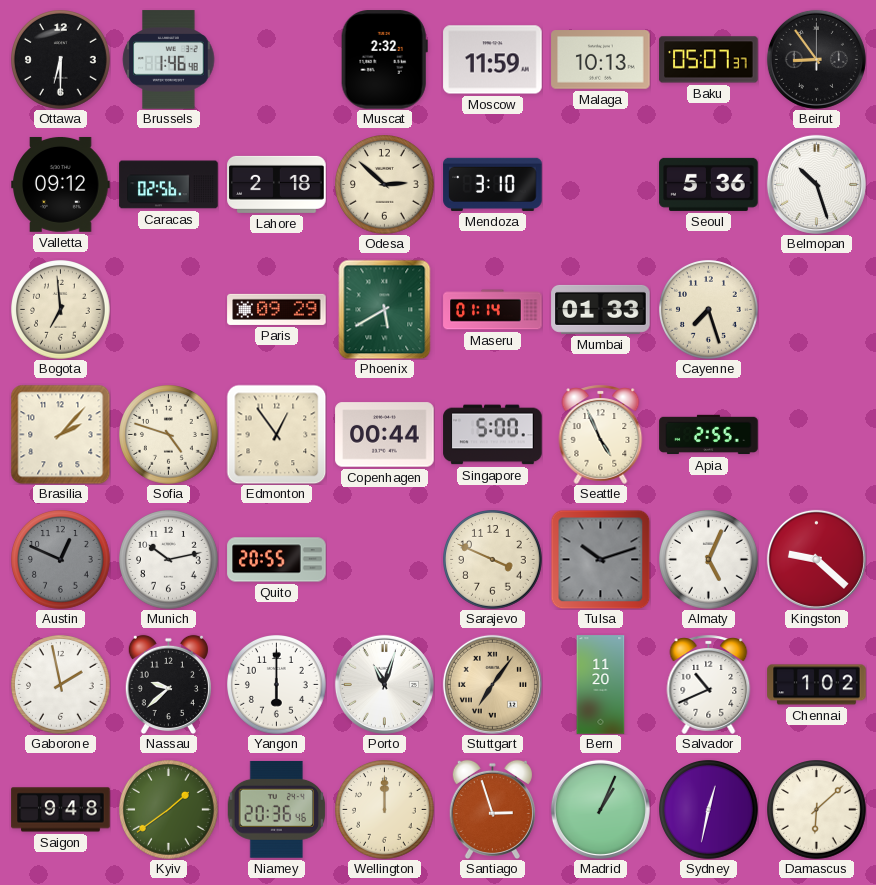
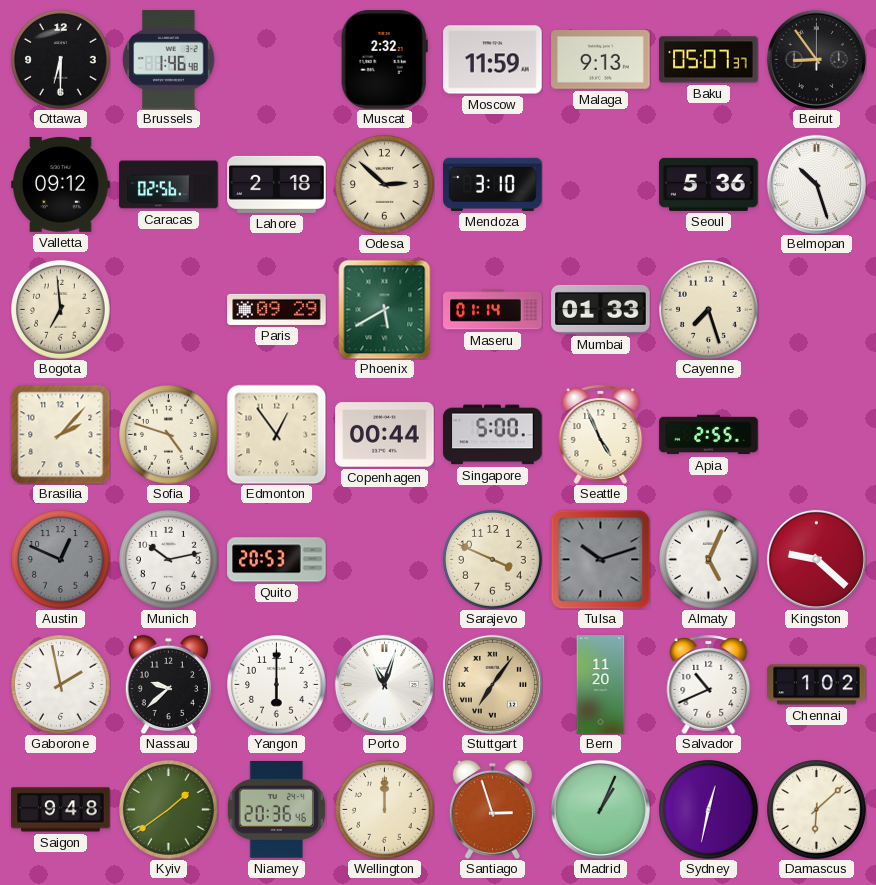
Malaga: 10:13 -> 9:13 (601, 60)
Quito: 20:55 -> 20:53 (277, 560)
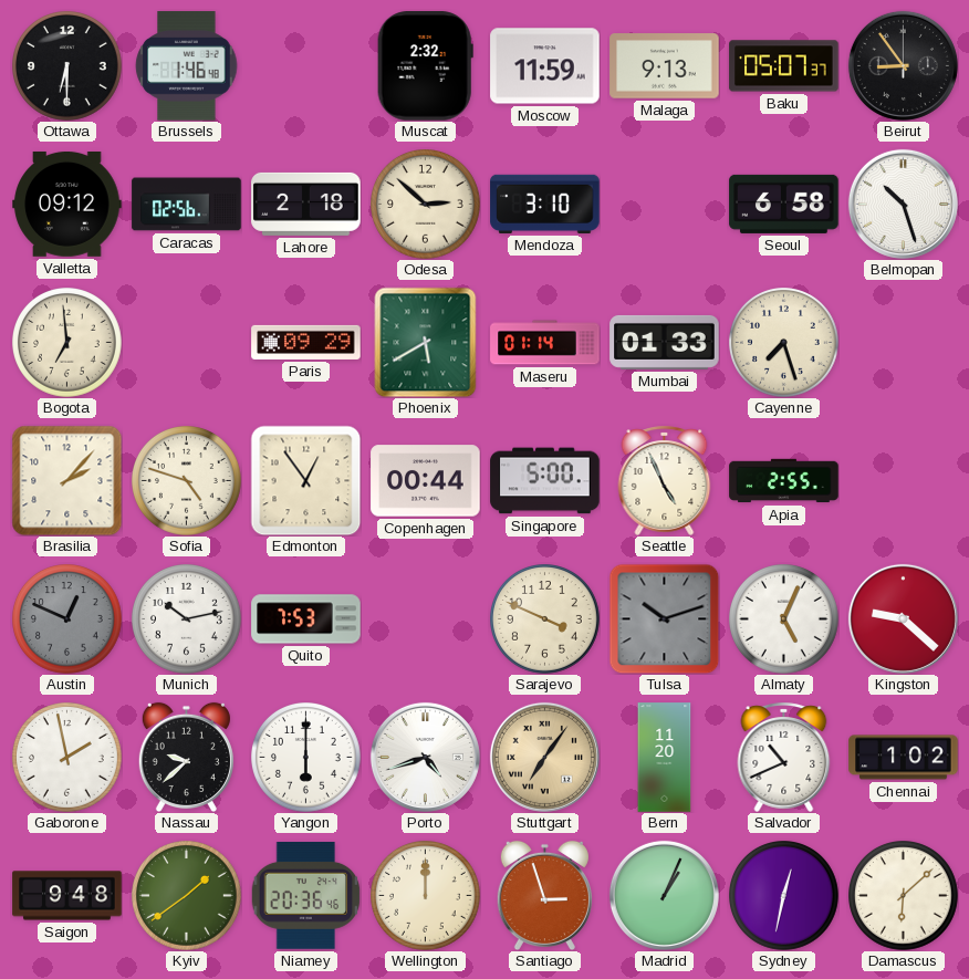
Seoul: 5:36 -> 6:58 (784, 204)
Quito: 20:53 -> 7:53 (306, 619)
Porto: 11:03 -> 4:42 (425, 757)
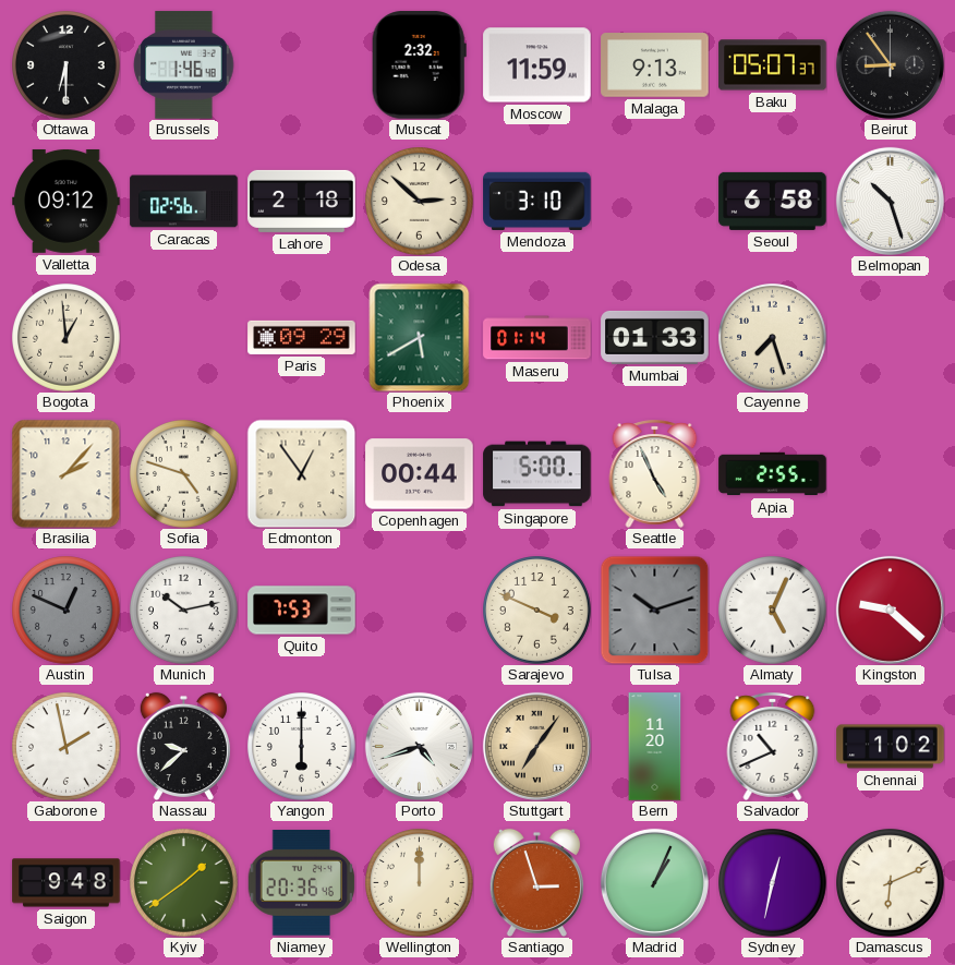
Bogota: 6:59 -> 12:59 (67, 338)
Damascus: 6:08 -> 6:11 (891, 883)
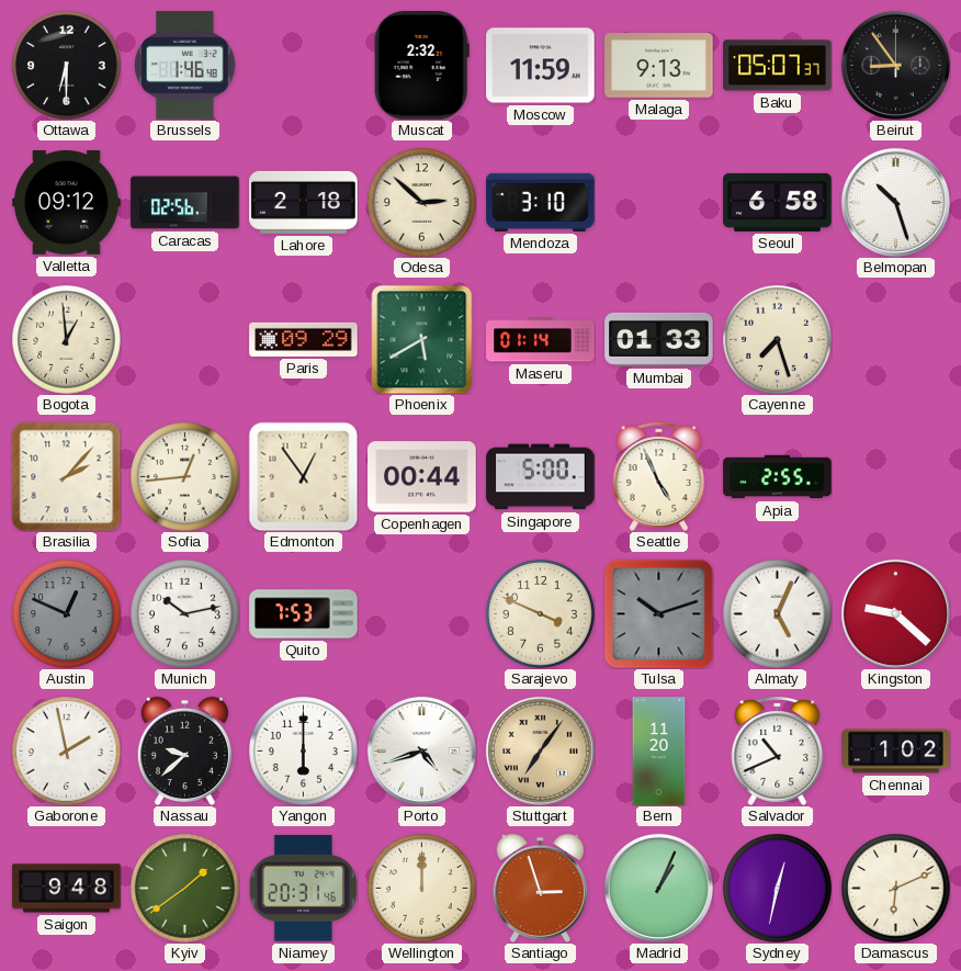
Sofia: 4:48 -> 12:44 (185, 477)
Niamey: 20:36 -> 20:31 (303, 888)
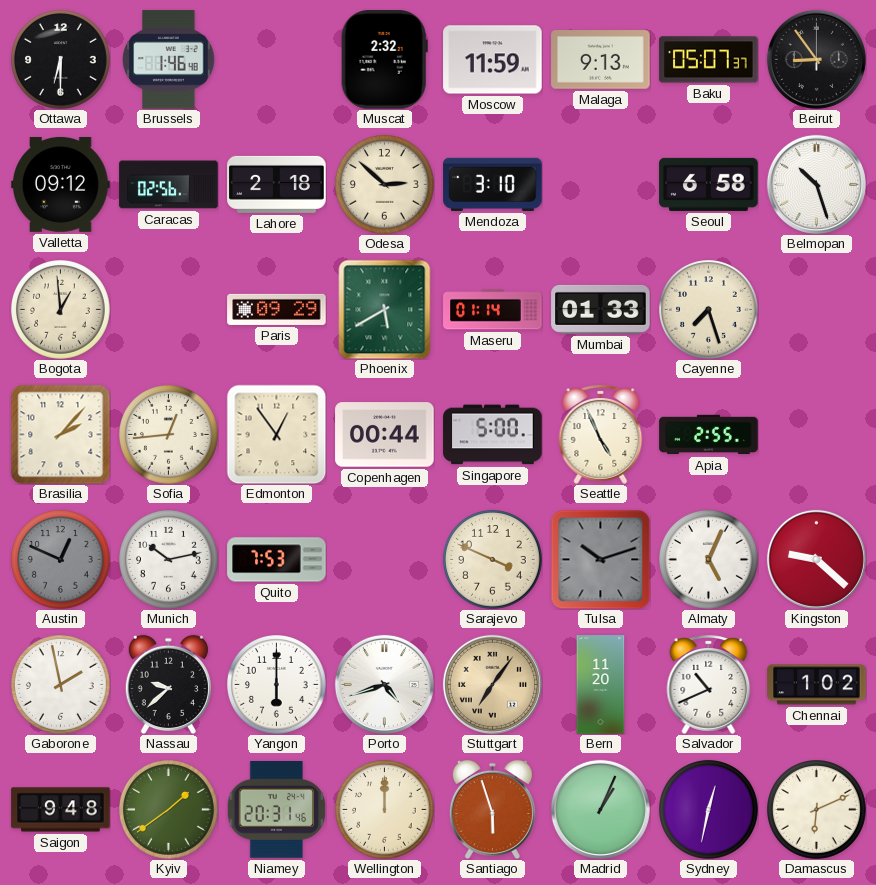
Santiago: 2:57 -> 5:57 (492, 809)
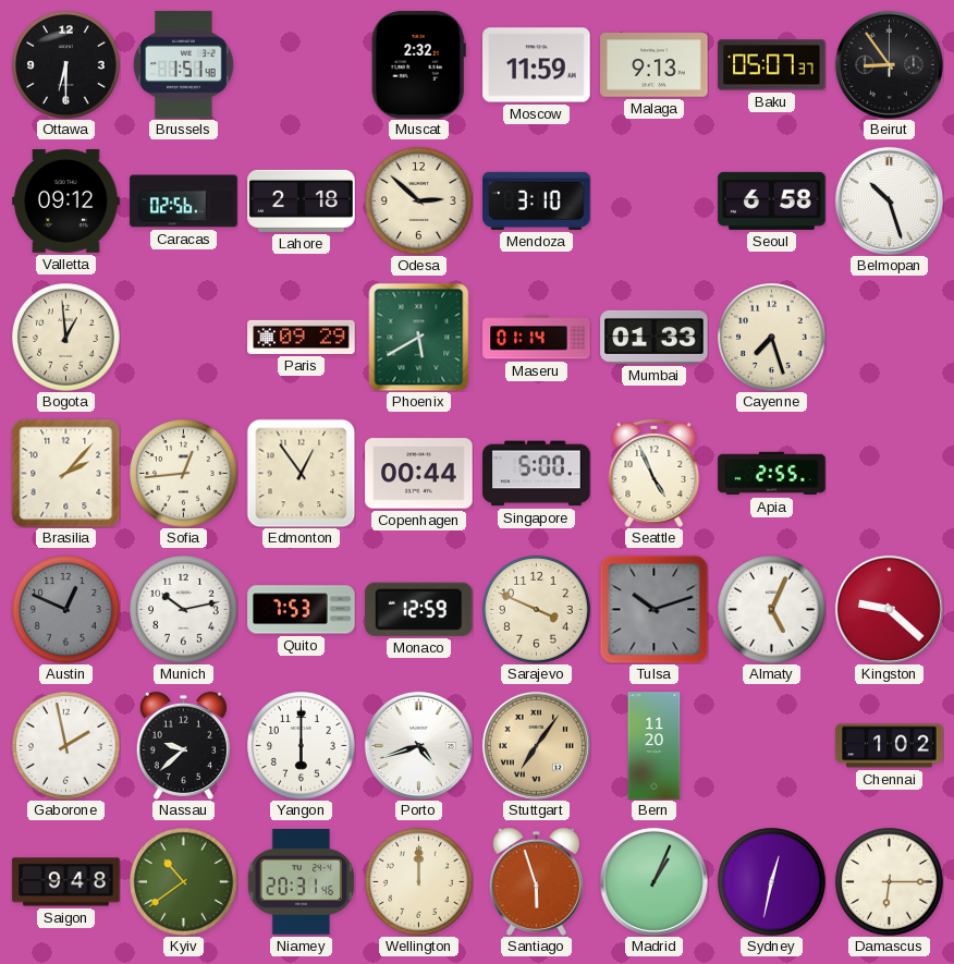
Brussels: 1:46 -> 1:51 (184, 65)
Monaco: none -> 12:59 (418, 609)
Salvador: 10:41 -> none (709, 684)
Kyiv: 1:39 -> 10:39 (184, 882)
Damascus: 6:11 -> 6:15 (890, 882)
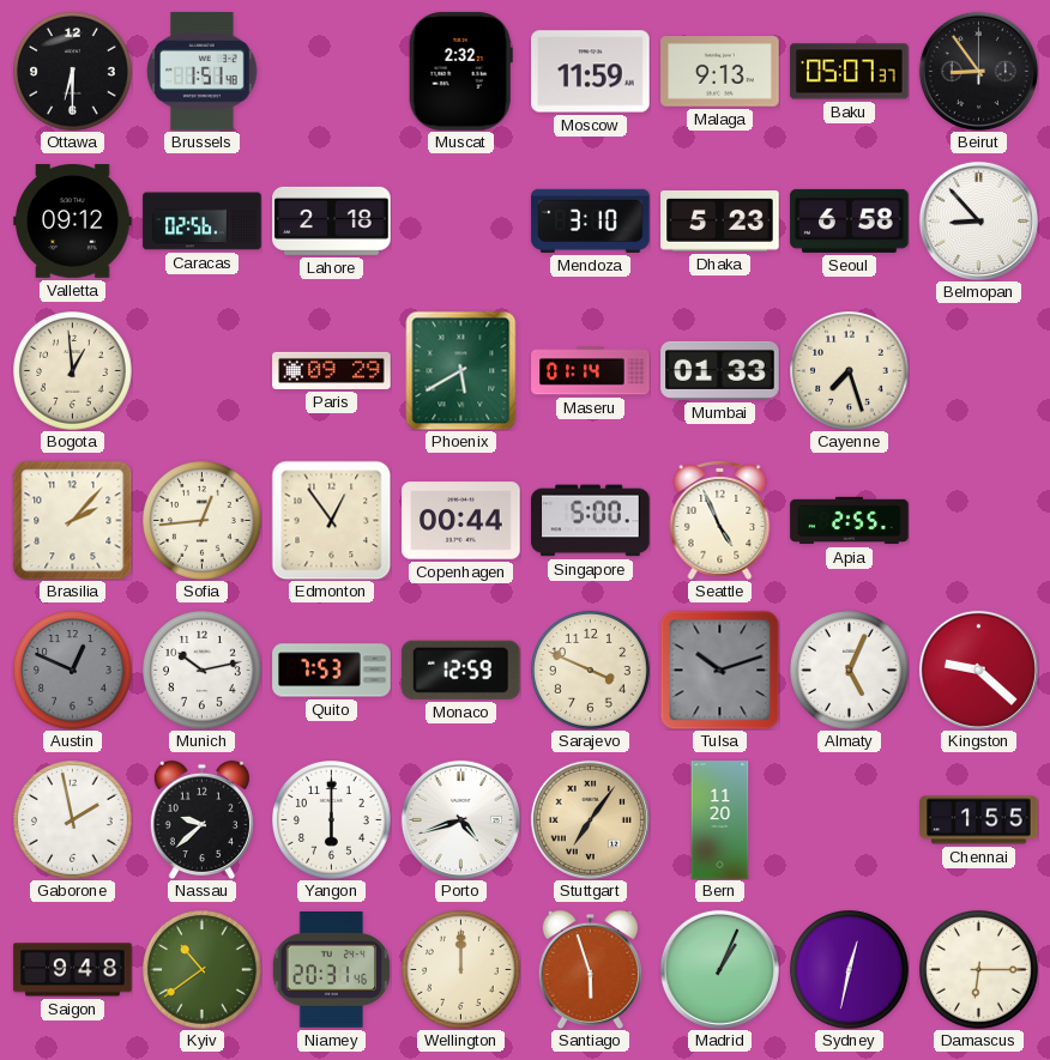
Odesa: 2:52 -> none (419, 202)
Dhaka: none -> 5:23 (720, 222)
Belmopan: 10:27 -> 8:53 (978, 220)
Chennai: 1:02 -> 1:55 (979, 820)
